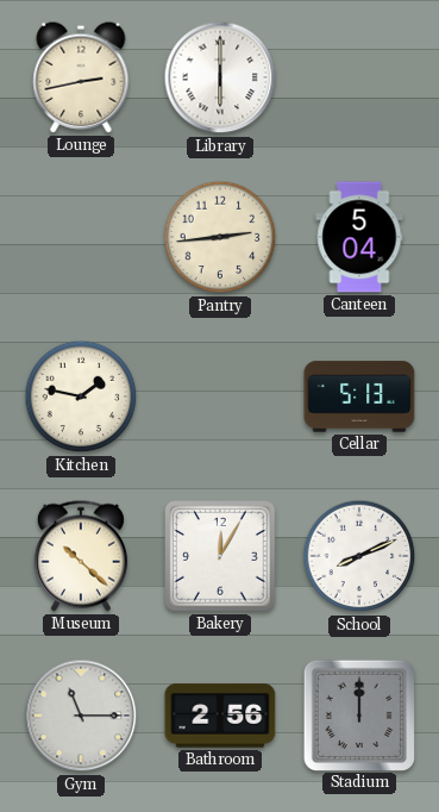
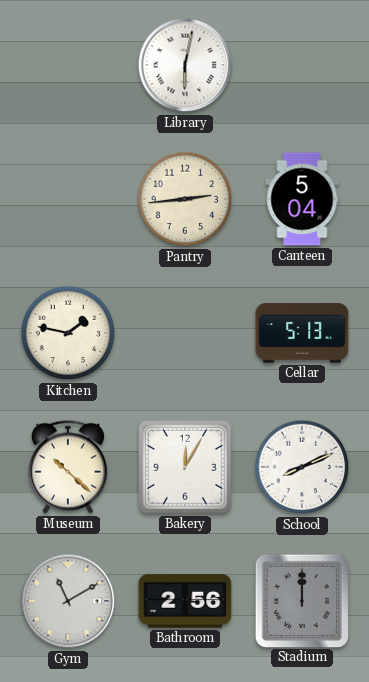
Lounge: 2:43 -> none (81, 77)
Library: 6:00 -> 6:02 (185, 65)
Gym: 11:15 -> 11:10 (68, 601)
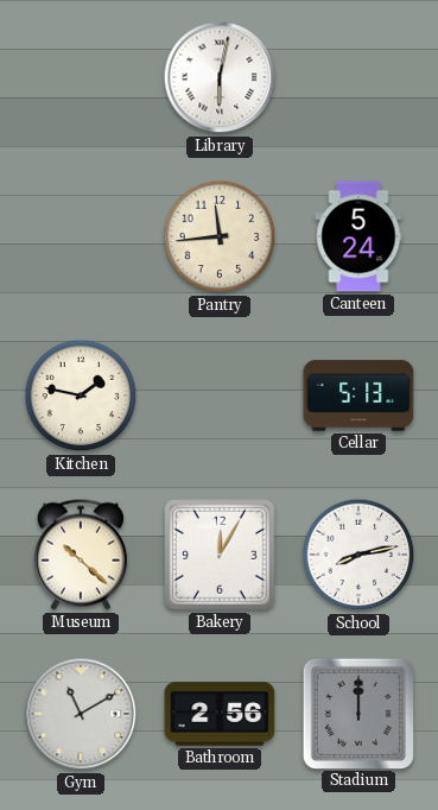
Pantry: 2:44 -> 11:44 (220, 236)
Canteen: 5:04 -> 5:24 (358, 236)
School: 8:11 -> 8:13 (358, 555)
